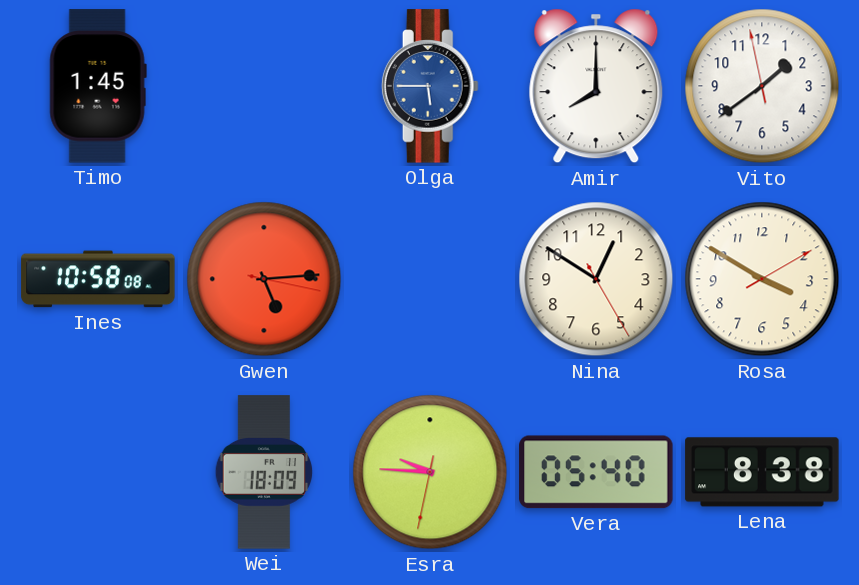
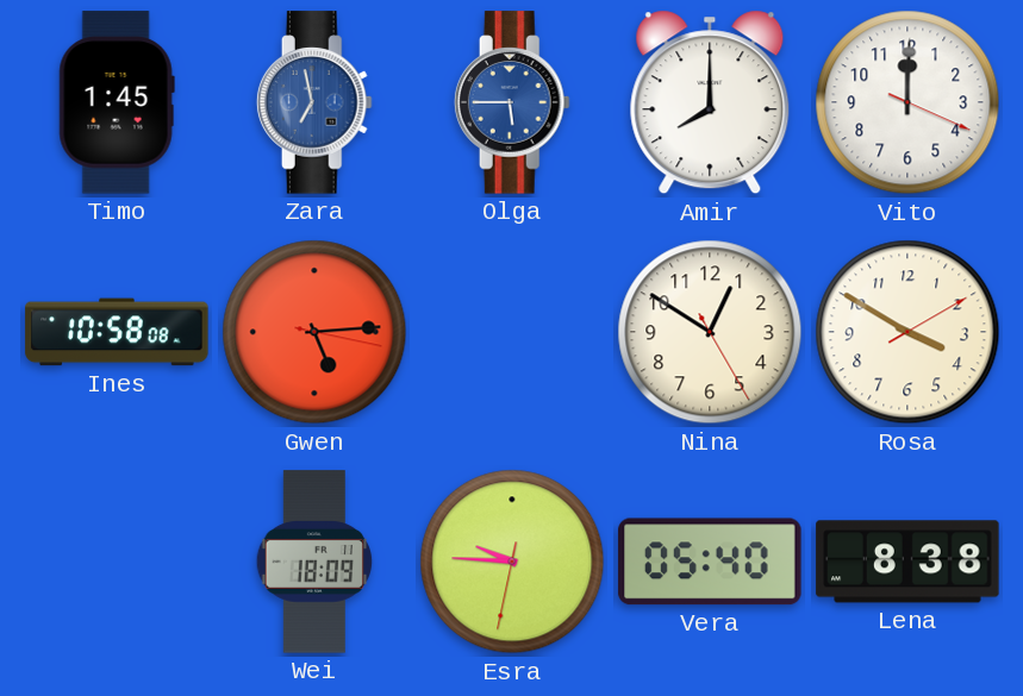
Zara: none -> 6:58 (314, 102)
Vito: 1:38 -> 12:00 (907, 102)
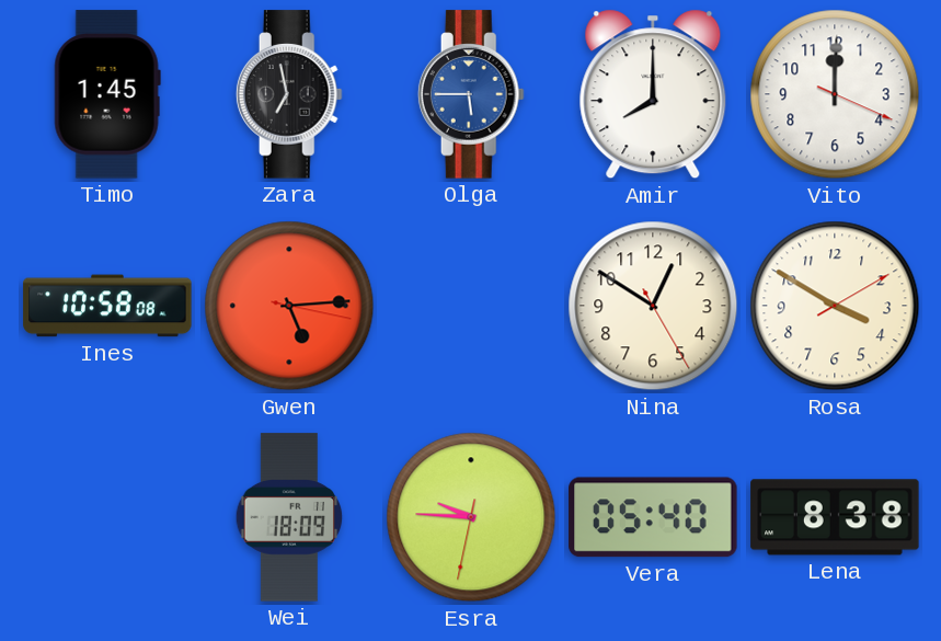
Zara dial: blue -> black (289, 94)
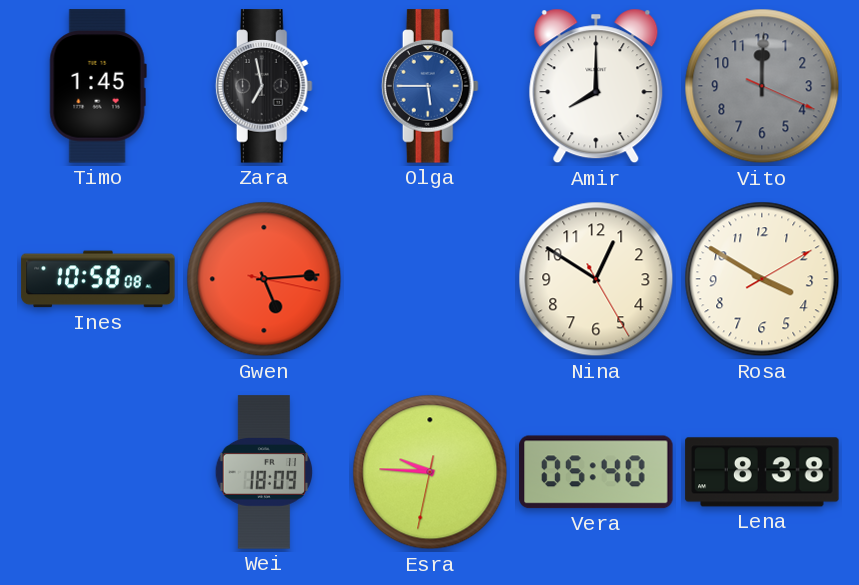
Vito dial: white -> grey (762, 86)
